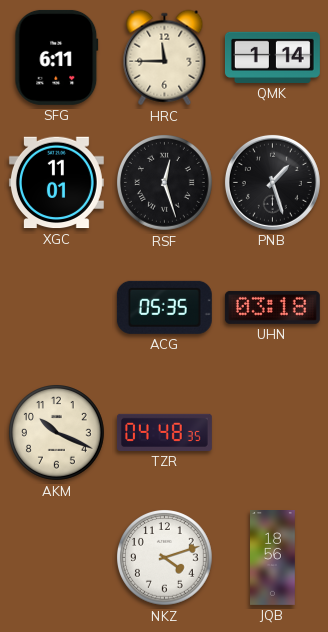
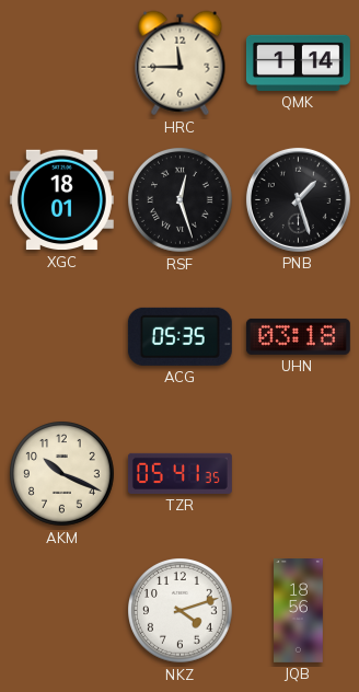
SFG: 6:11 -> none (57, 57)
XGC: 11:01 -> 18:01 (61, 200)
TZR: 04:48 -> 05:41 (179, 473)
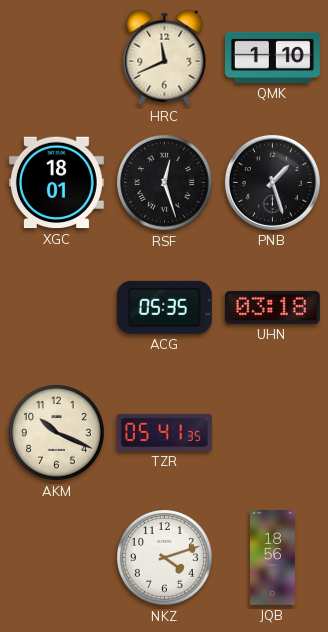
HRC: 11:45 -> 11:41 (165, 58)
QMK: 1:14 -> 1:10 (272, 57)
